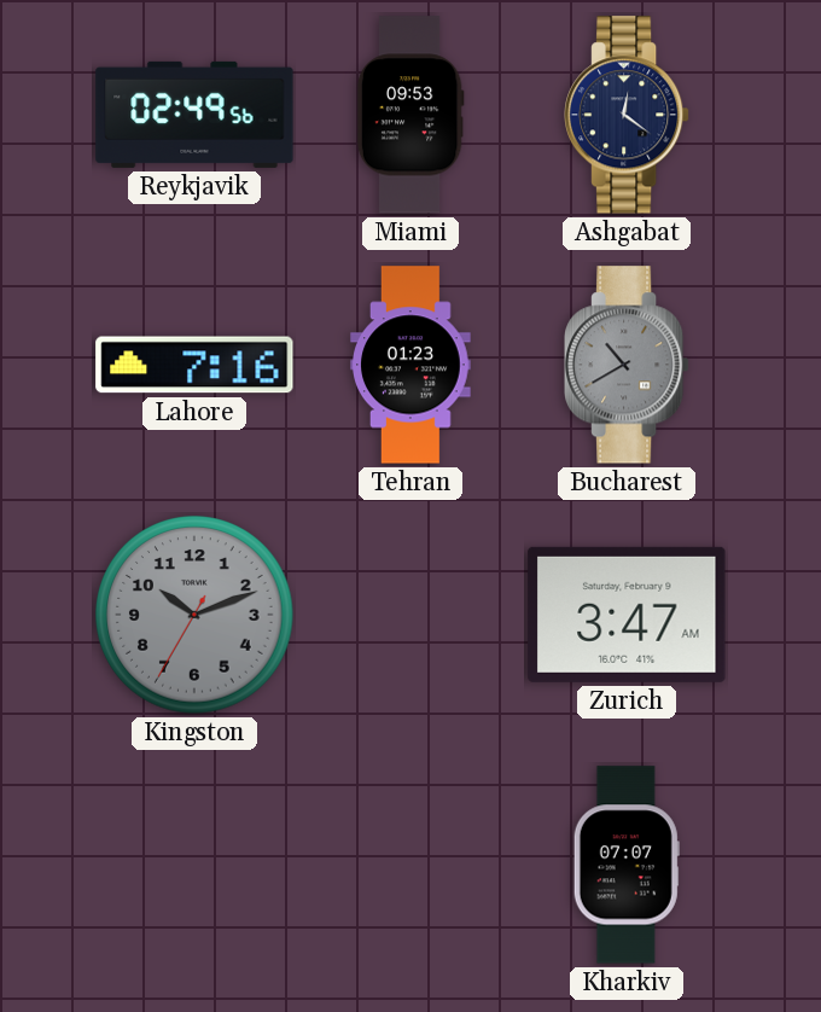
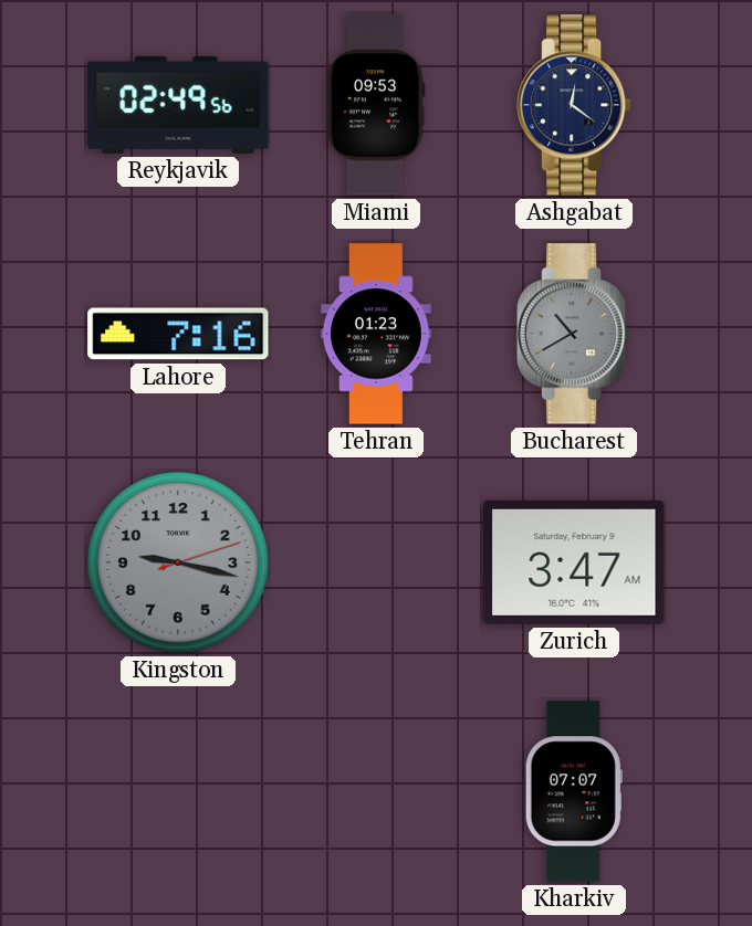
Kingston: 10:11 -> 9:17 (178, 562)
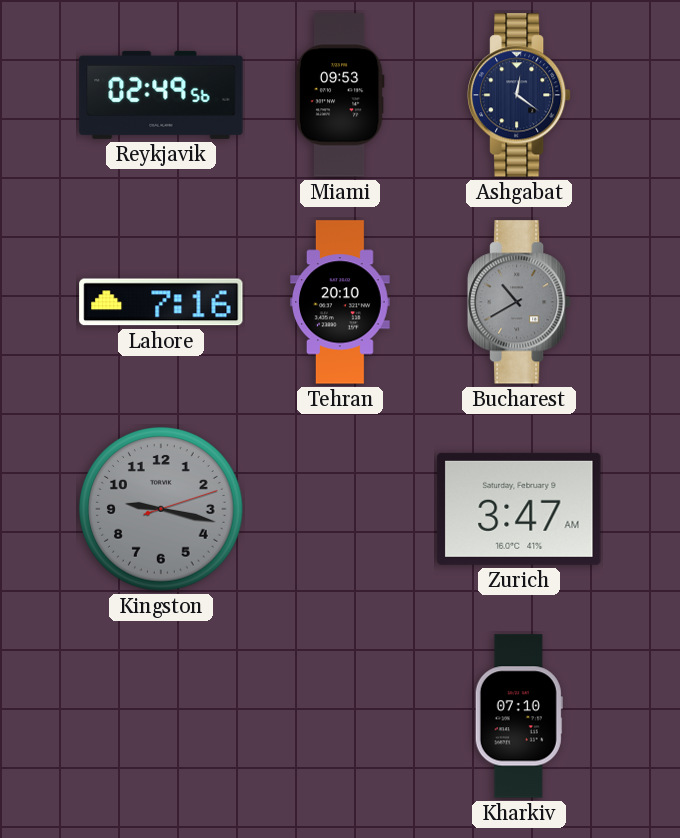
Tehran: 01:23 -> 20:10 (341, 302)
Kharkiv: 07:07 -> 07:10 (519, 716)
